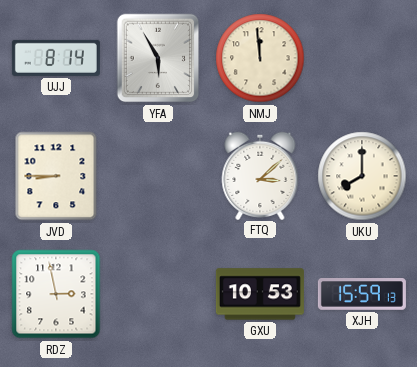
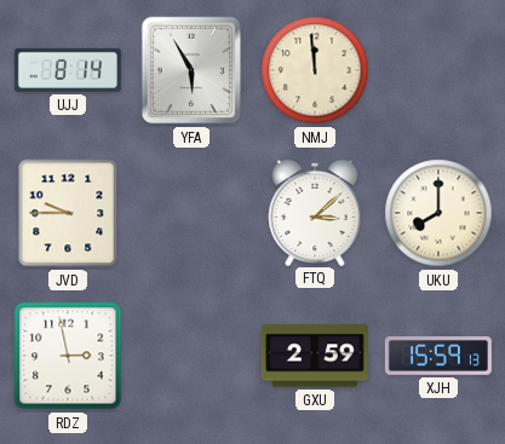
JVD: 8:45 -> 9:45 (68, 213)
GXU: 10:53 -> 2:59 (315, 356)
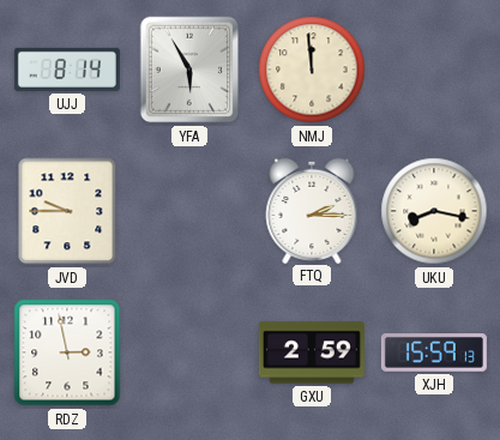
FTQ: 3:08 -> 2:15 (312, 210)
UKU: 8:00 -> 8:17 (434, 211)
